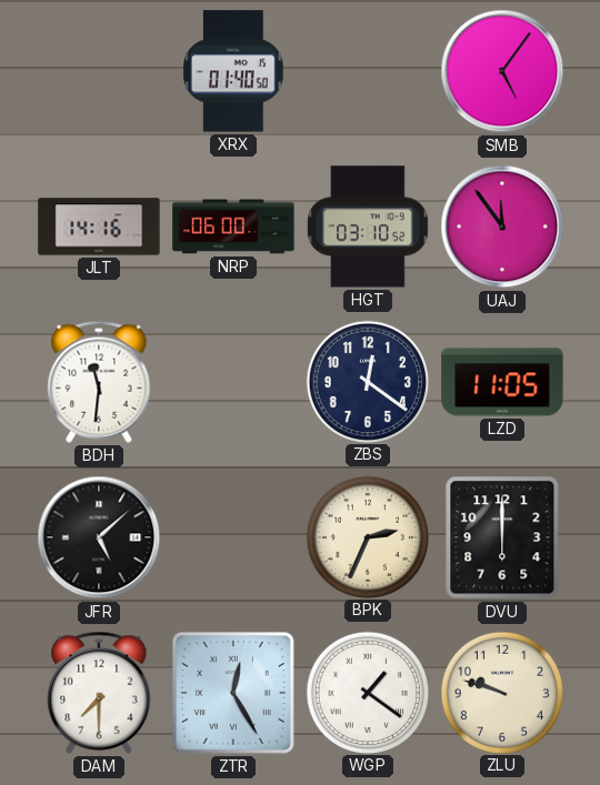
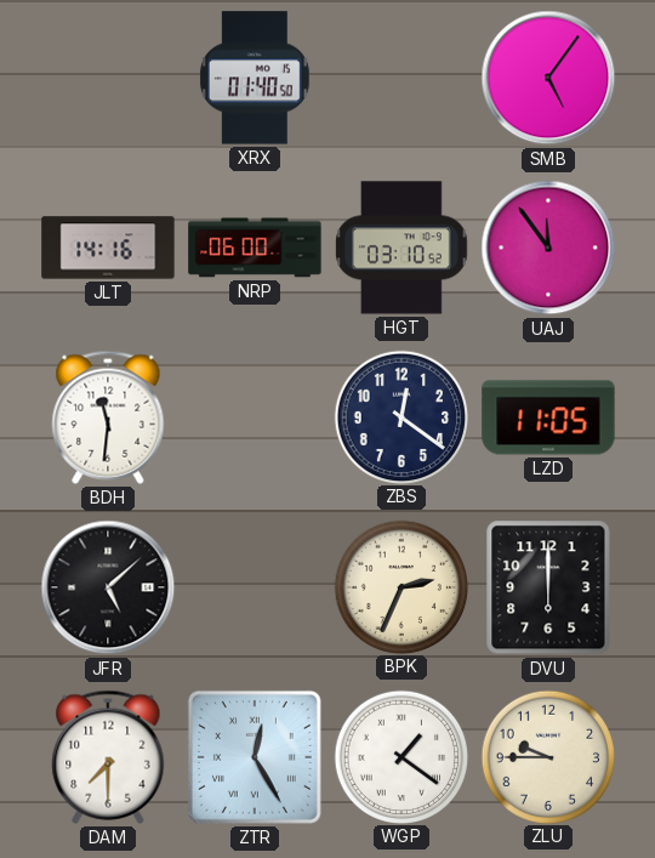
ZLU: 9:48 -> 9:45 (547, 756)
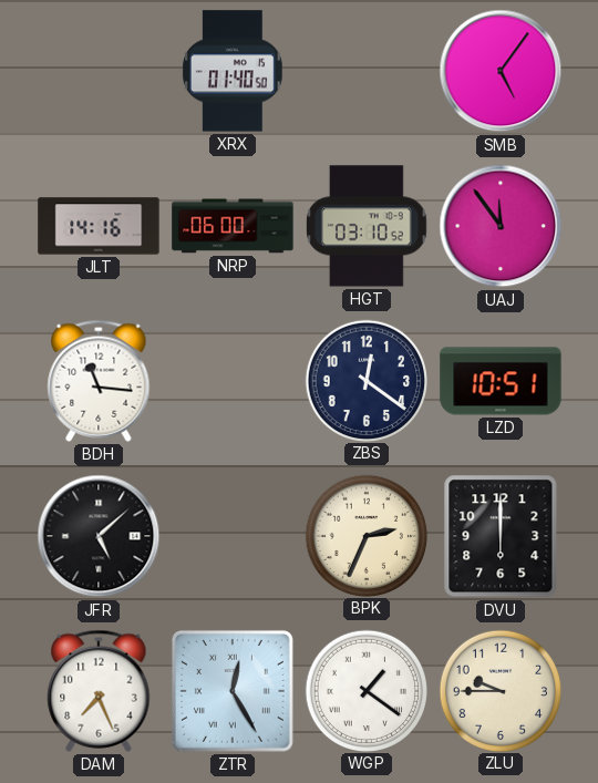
BDH: 11:31 -> 11:16 (99, 381)
LZD: 11:05 -> 10:51 (501, 381)
DAM: 7:30 -> 7:26 (99, 691)
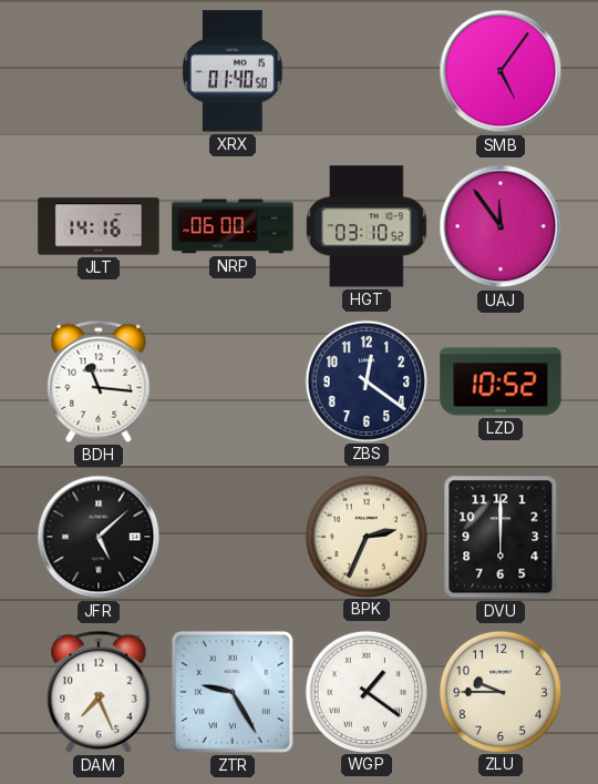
LZD: 10:51 -> 10:52 (501, 381)
ZTR: 12:25 -> 9:25 (233, 692)
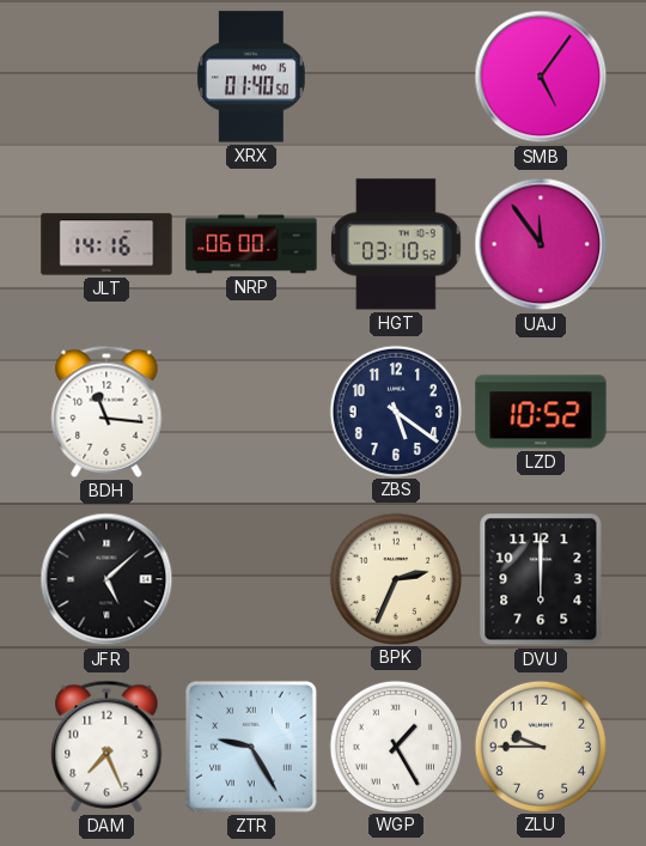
ZBS: 12:21 -> 5:21 (395, 410)
WGP: 1:21 -> 1:25 (395, 745)
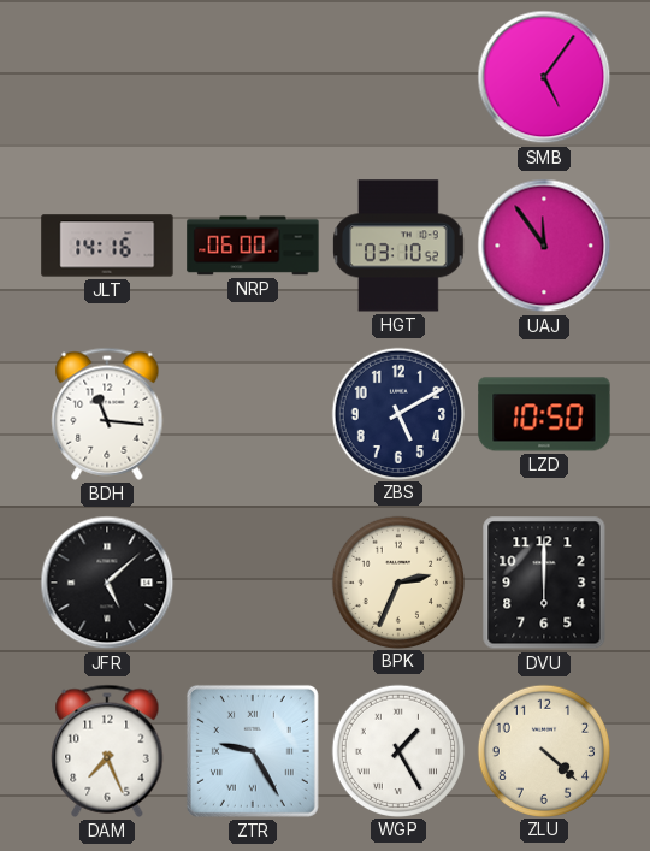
XRX: 01:40 -> none (251, 77)
ZBS: 5:21 -> 5:10 (397, 413)
LZD: 10:52 -> 10:50 (544, 414)
ZLU: 9:45 -> 4:22 (543, 750)
